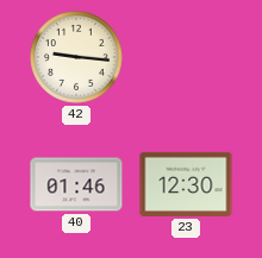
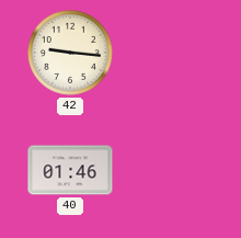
23: 12:30 -> none (186, 184)
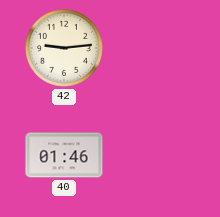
42: 9:16 -> 9:14 (64, 48)
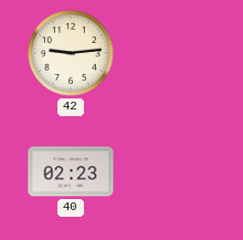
40: 01:46 -> 02:23 (71, 171)
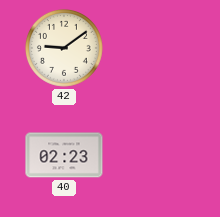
42: 9:14 -> 9:09 (64, 48)
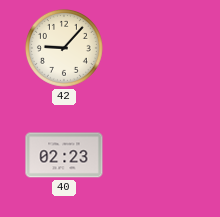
42: 9:09 -> 9:07 (64, 48)
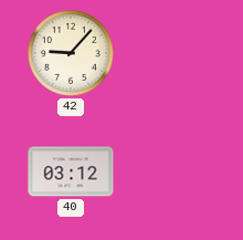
40: 02:23 -> 03:12 (71, 171)
